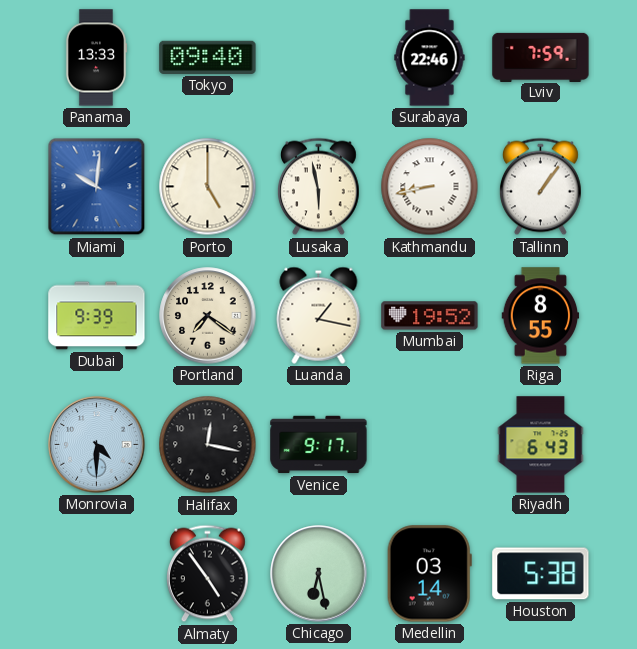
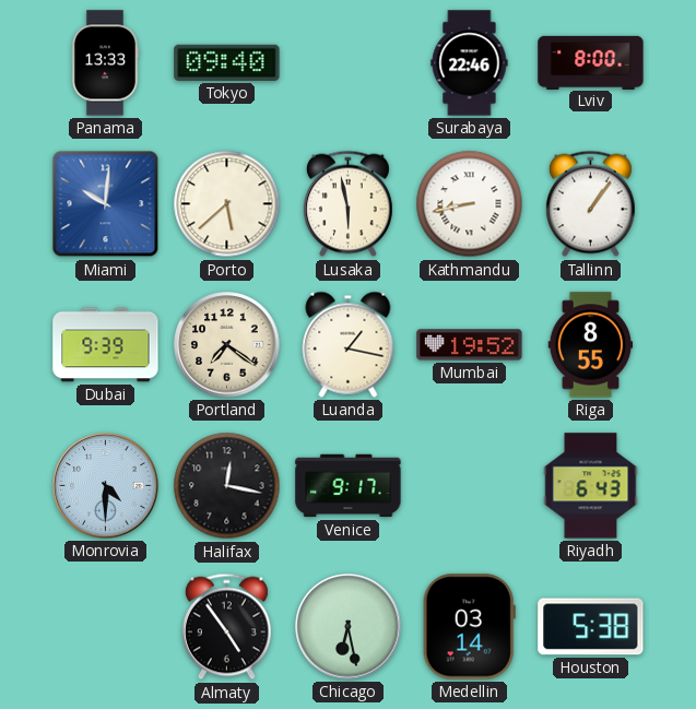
Lviv: 7:59 -> 8:00 (591, 62)
Porto: 5:00 -> 5:38 (227, 204)
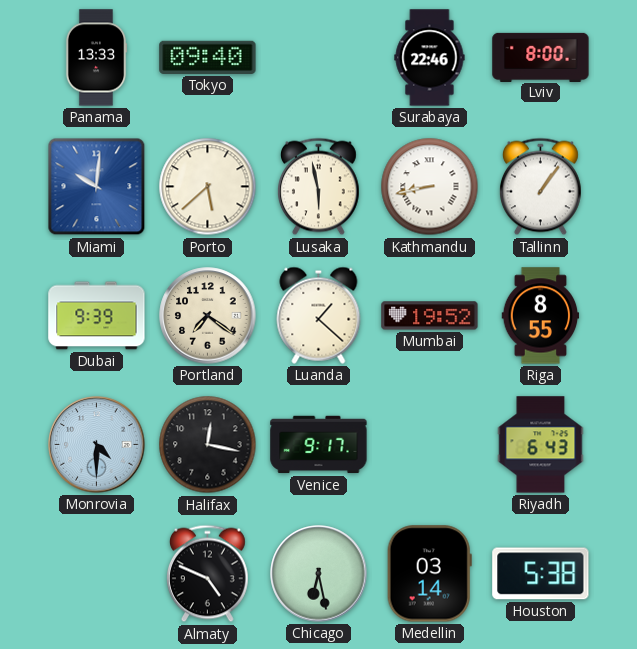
Luanda: 1:17 -> 1:22 (319, 315)
Almaty: 4:54 -> 4:49 (207, 574)
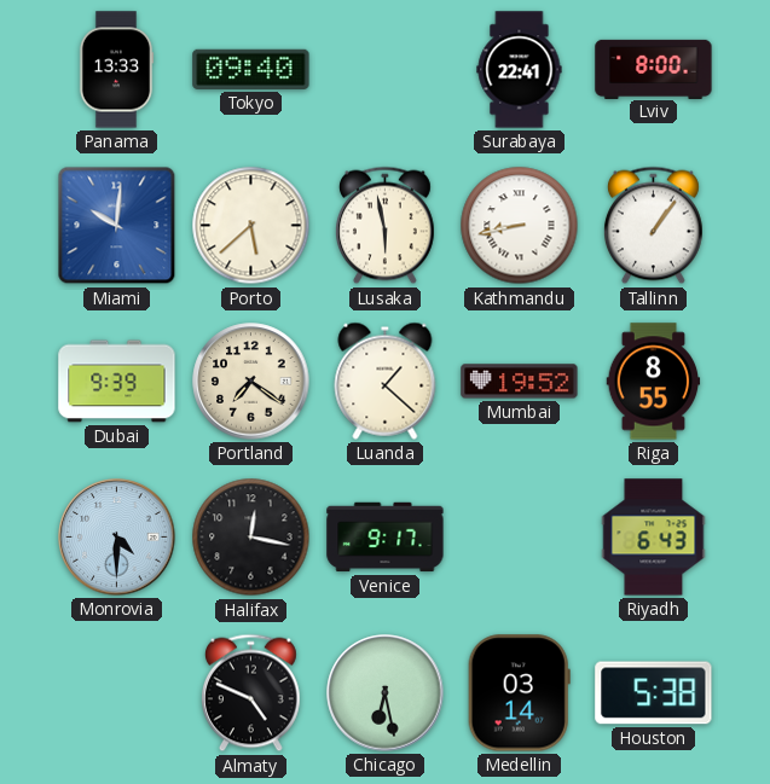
Surabaya: 22:46 -> 22:41 (520, 70)
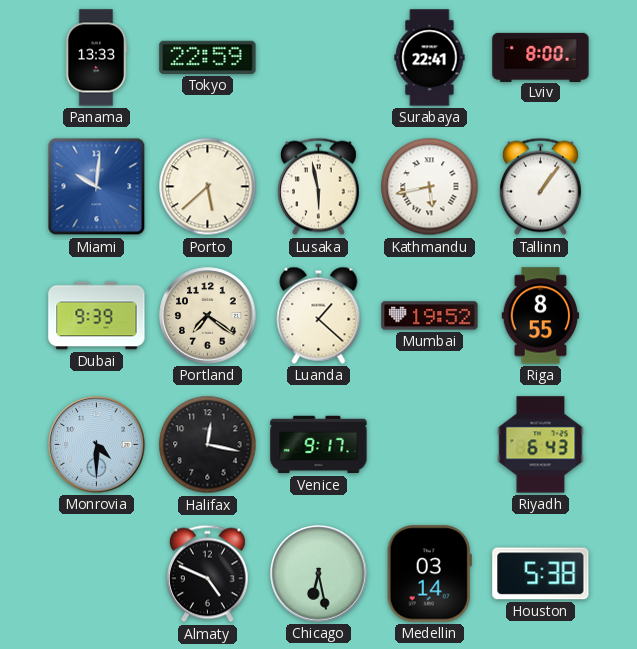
Tokyo: 09:40 -> 22:59 (208, 57)
Kathmandu: 8:43 -> 5:43 (430, 187)
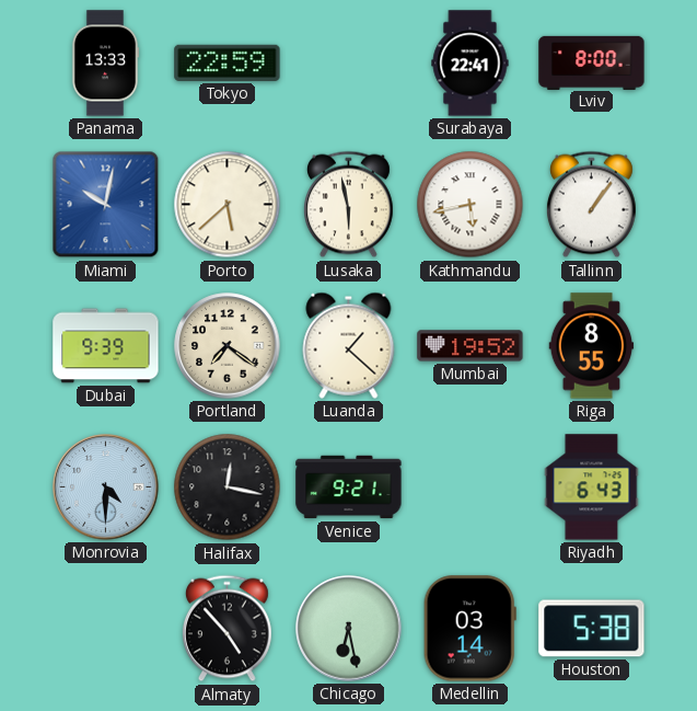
Miami: 10:01 -> 10:02 (106, 205)
Venice: 9:17 -> 9:21 (349, 488)
Almaty: 4:49 -> 4:53 (226, 629)
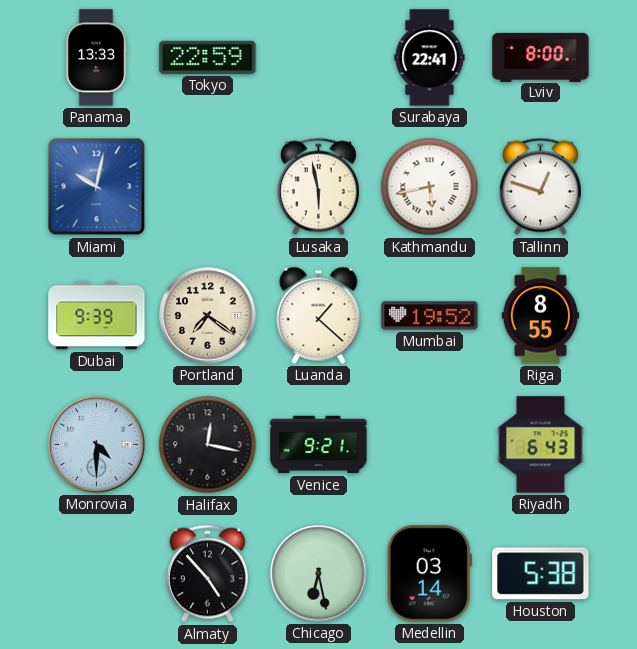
Porto: 5:38 -> none (228, 205)
Tallinn: 1:06 -> 12:48 (540, 187)
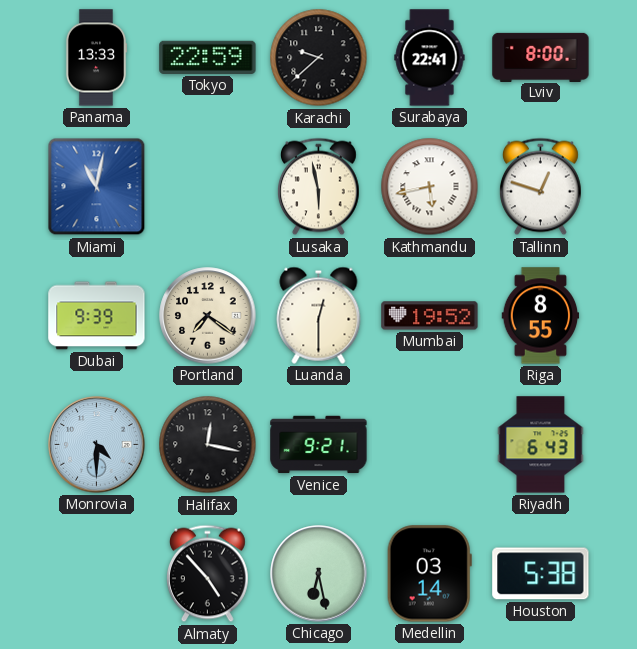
Karachi: none -> 9:38 (319, 58)
Miami: 10:02 -> 11:02 (97, 187)
Luanda: 1:22 -> 12:30 (319, 315)
